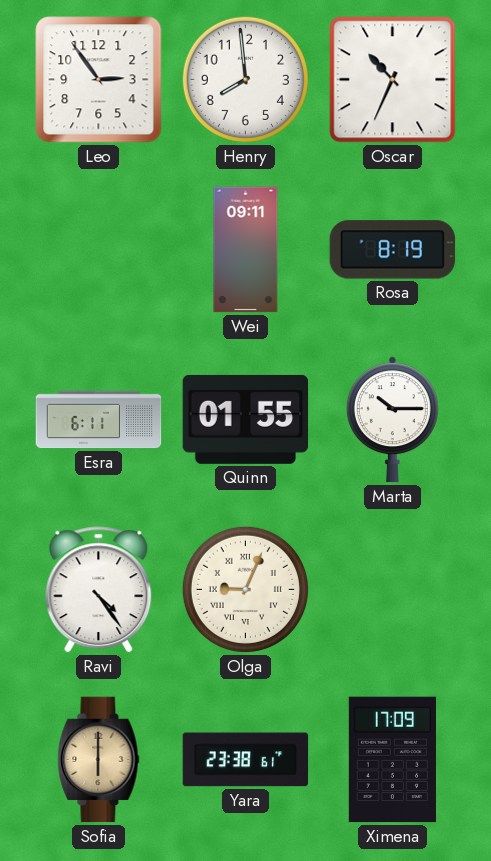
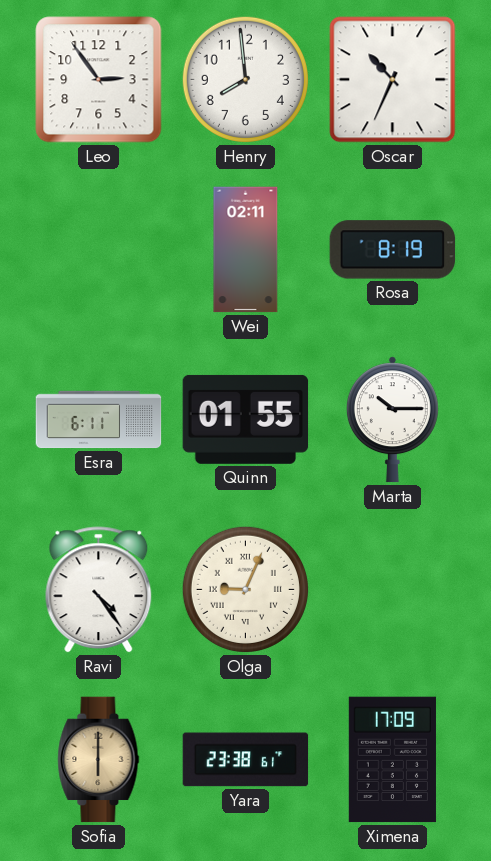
Wei: 09:11 -> 02:11 (246, 250)
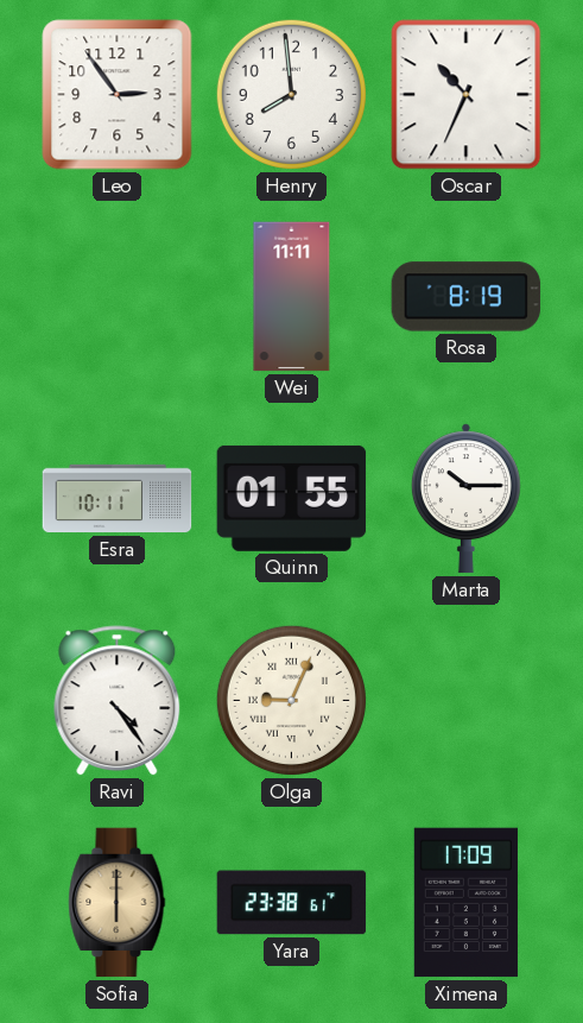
Wei: 02:11 -> 11:11 (292, 297)
Esra: 6:11 -> 10:11 (118, 499)
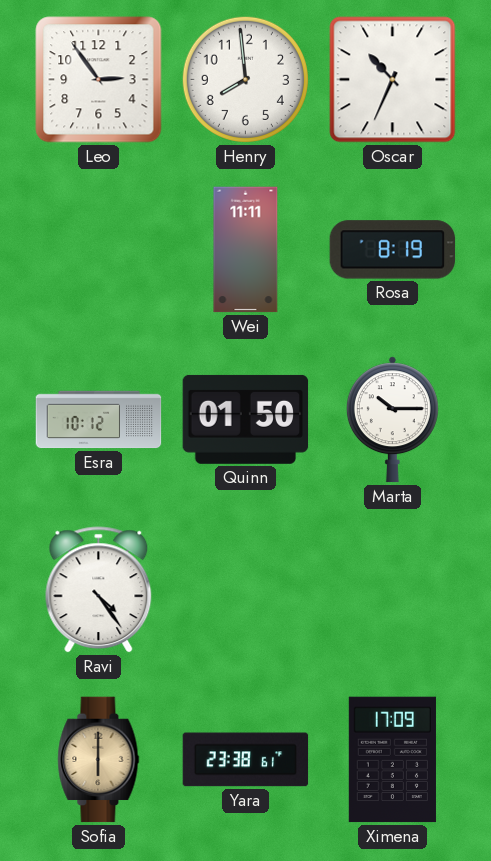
Esra: 10:11 -> 10:12 (99, 420)
Quinn: 01:55 -> 01:50 (246, 419)
Olga: 9:04 -> none (291, 700)
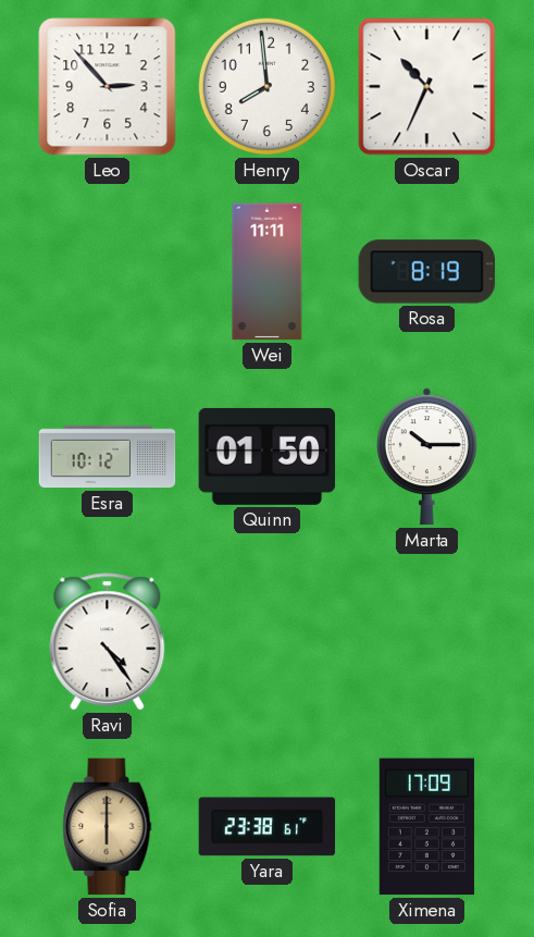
Leo: 2:54 -> 2:53 (108, 87)
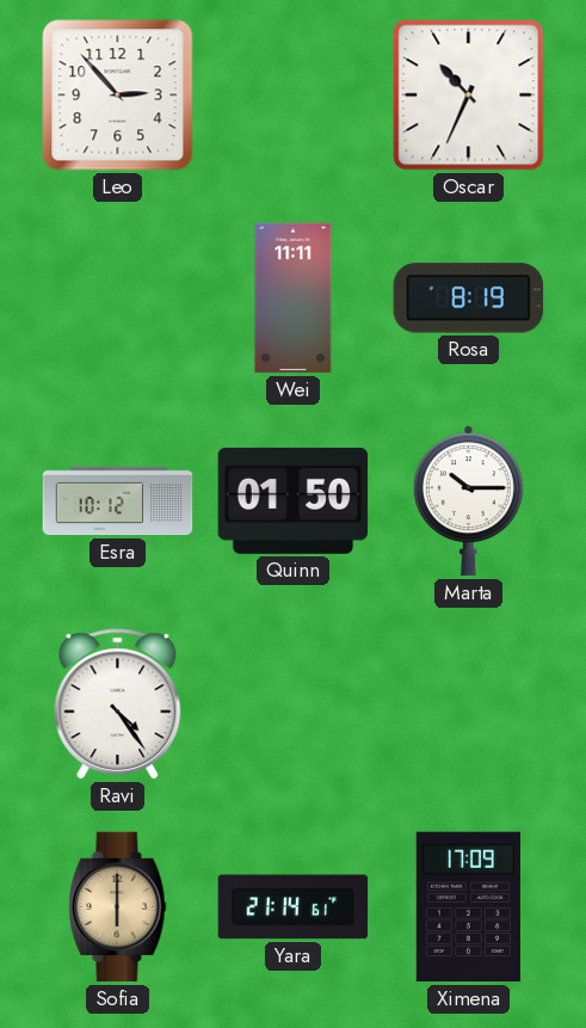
Henry: 7:59 -> none (266, 86)
Yara: 23:38 -> 21:14 (294, 907)
